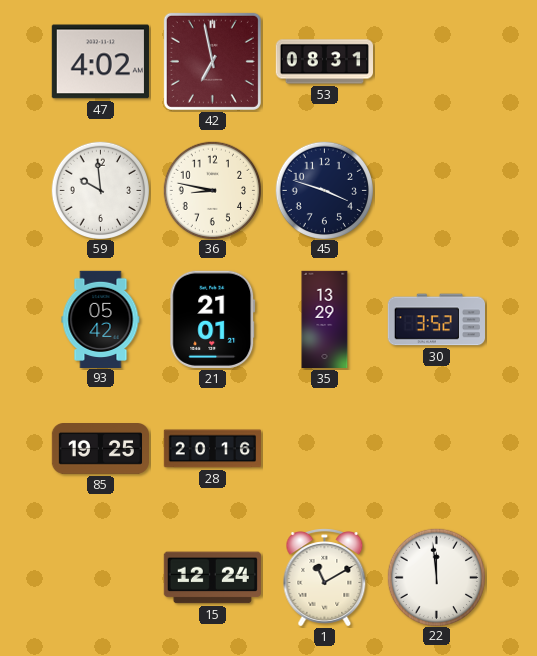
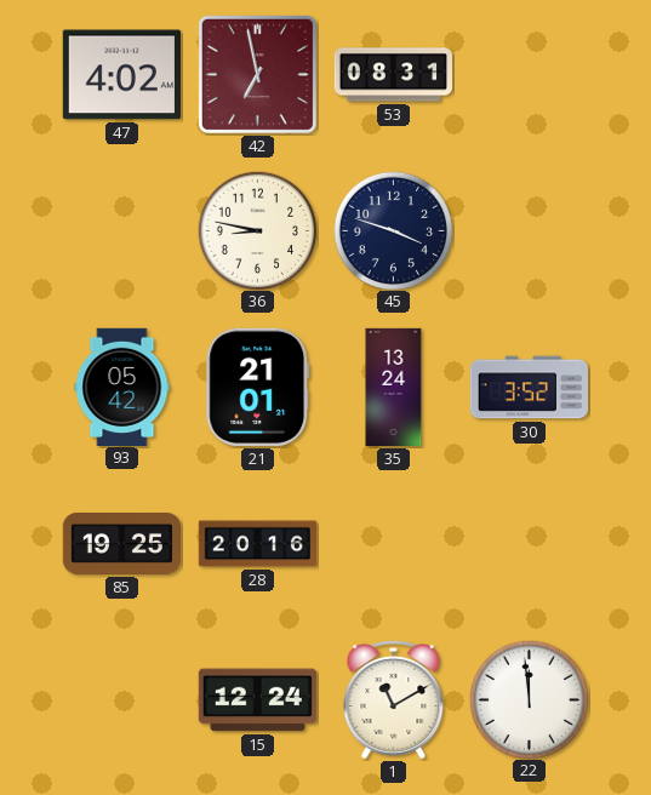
59: 9:59 -> none (100, 190)
35: 13:29 -> 13:24 (394, 388)
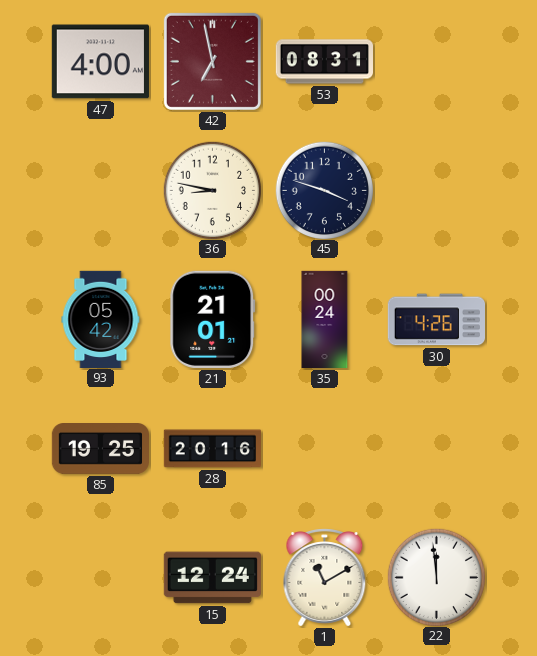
47: 4:02 -> 4:00 (100, 62)
35: 13:24 -> 00:24 (325, 320)
30: 3:52 -> 4:26 (436, 320)
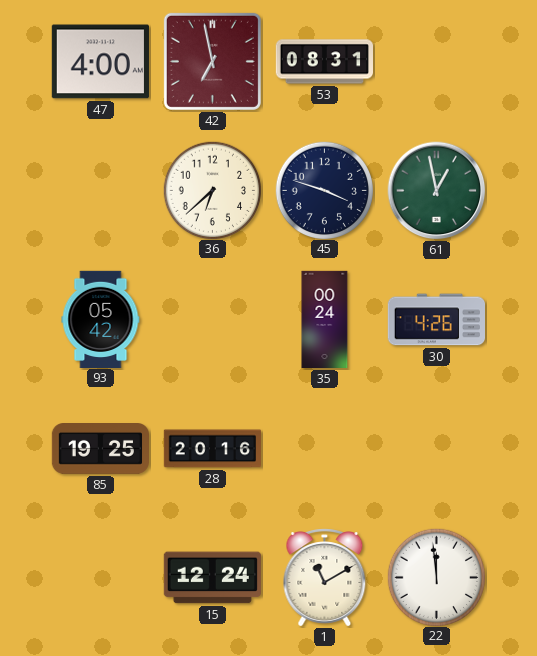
36: 8:47 -> 6:38 (212, 190)
61: none -> 12:58 (437, 191)
21: 21:01 -> none (213, 319)
